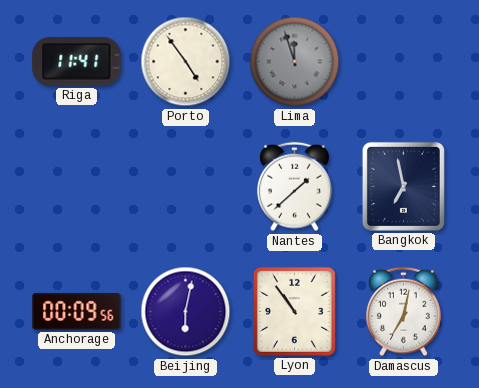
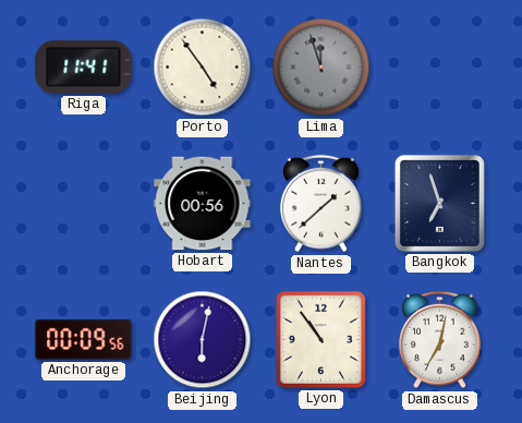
Hobart: none -> 00:56 (203, 204)
Bangkok: 6:58 -> 6:57 (439, 203)
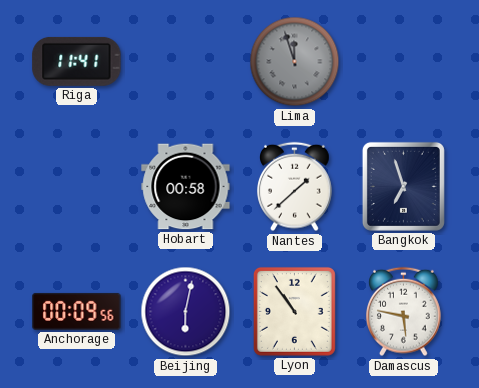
Porto: 4:54 -> none (203, 68)
Hobart: 00:56 -> 00:58 (186, 187)
Damascus: 7:02 -> 5:47 (404, 312)
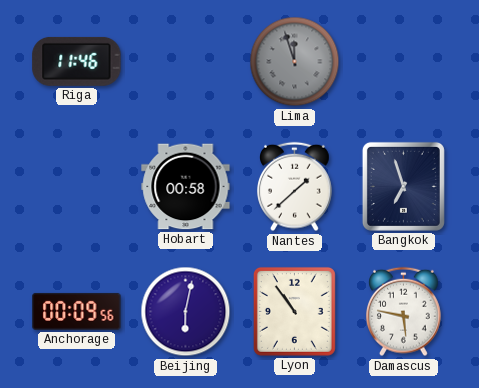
Riga: 11:41 -> 11:46 (77, 61)
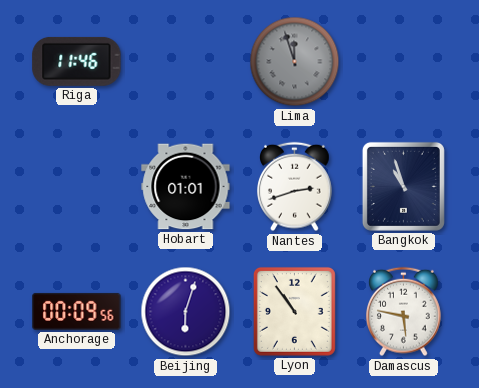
Hobart: 00:58 -> 01:01 (186, 187)
Nantes: 1:38 -> 2:42 (295, 187)
Bangkok: 6:57 -> 10:57 (403, 186)
Beijing: 6:02 -> 6:03 (186, 312)
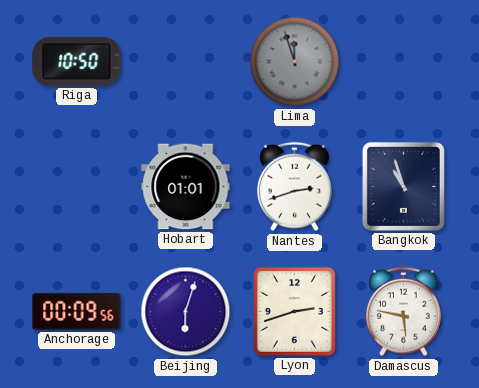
Riga: 11:46 -> 10:50 (77, 61)
Lyon: 10:54 -> 2:42 (294, 311)
